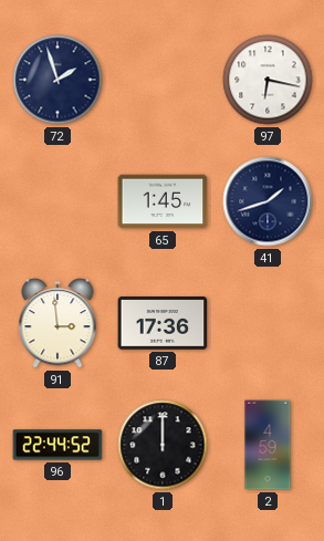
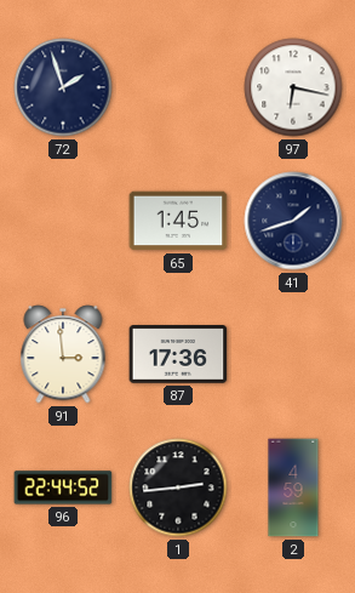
1: 12:00 -> 2:44 (178, 487)
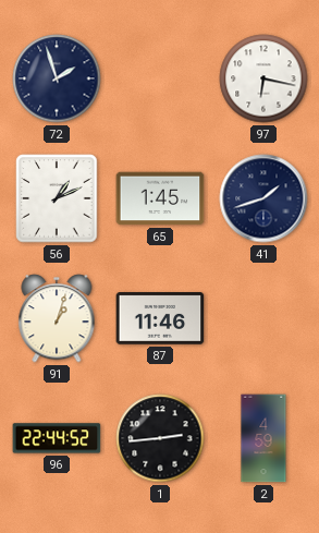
56: none -> 1:11 (57, 198)
91: 2:59 -> 1:03 (57, 318)
87: 17:36 -> 11:46 (160, 319)
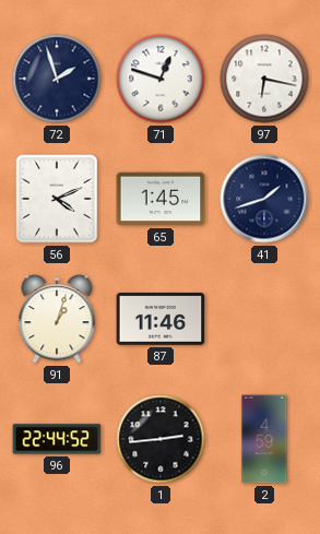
71: none -> 12:48 (161, 79)
56: 1:11 -> 4:11 (57, 199)
